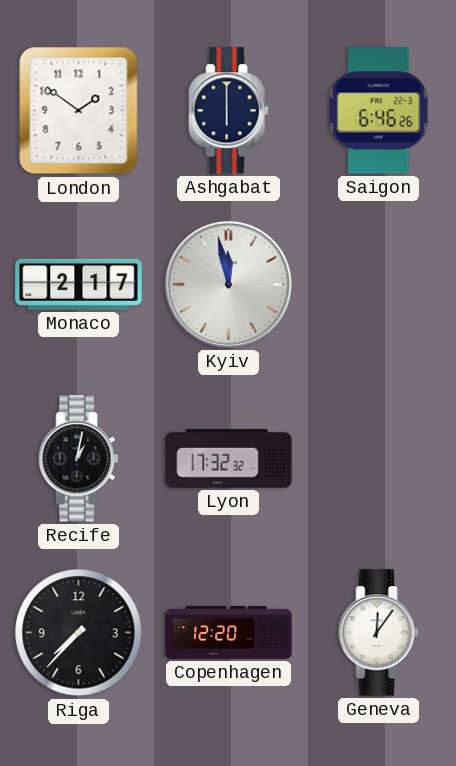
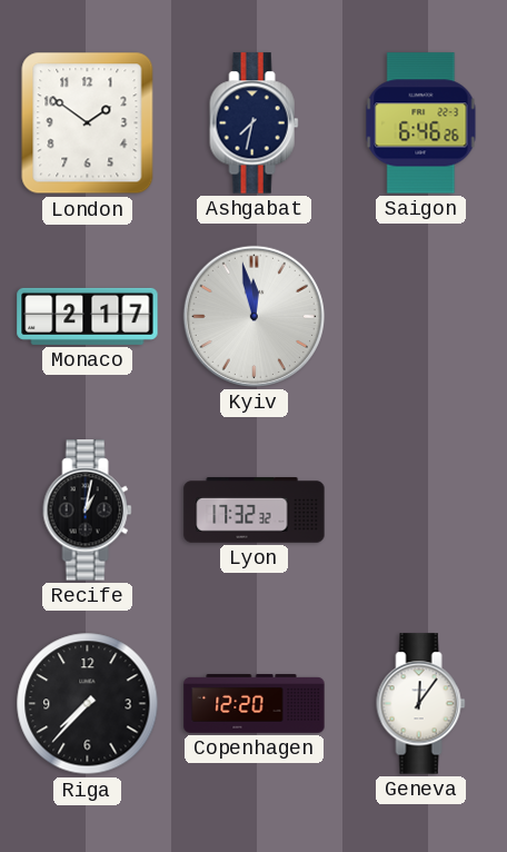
Ashgabat: 6:00 -> 7:32 (255, 123)
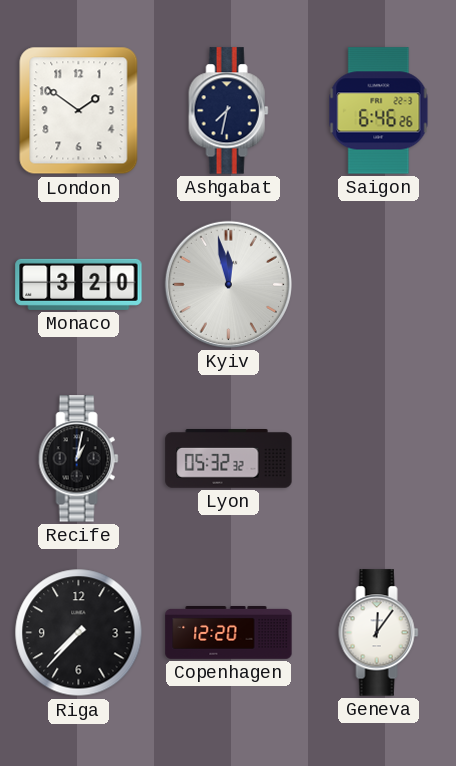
Monaco: 2:17 -> 3:20 (79, 284)
Lyon: 17:32 -> 05:32 (229, 459)
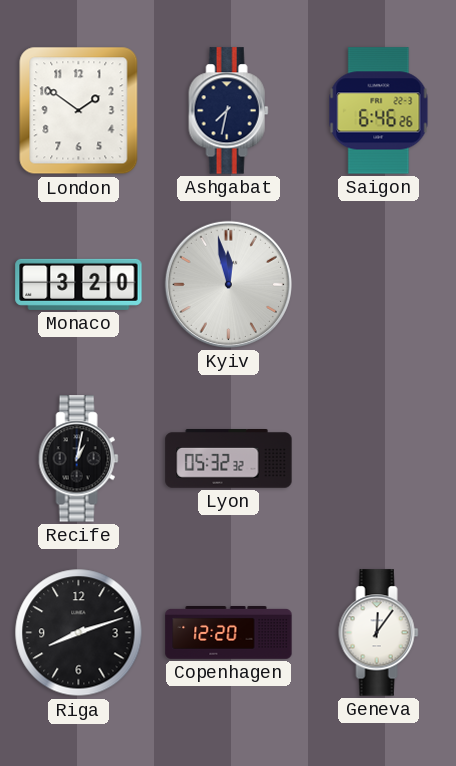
Riga: 7:37 -> 8:12 (79, 633)
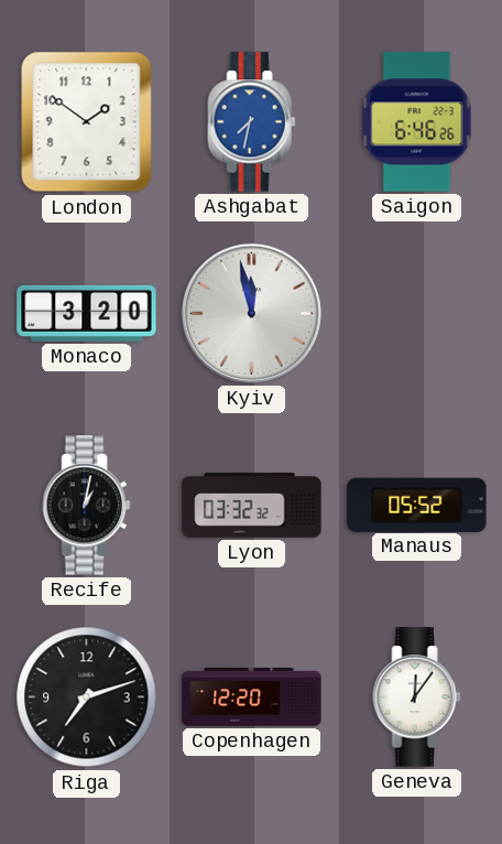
Ashgabat dial: navy -> blue (252, 122)
Lyon: 05:32 -> 03:32 (252, 506)
Manaus: none -> 05:52 (417, 505)
Riga: 8:12 -> 7:12 (87, 697)
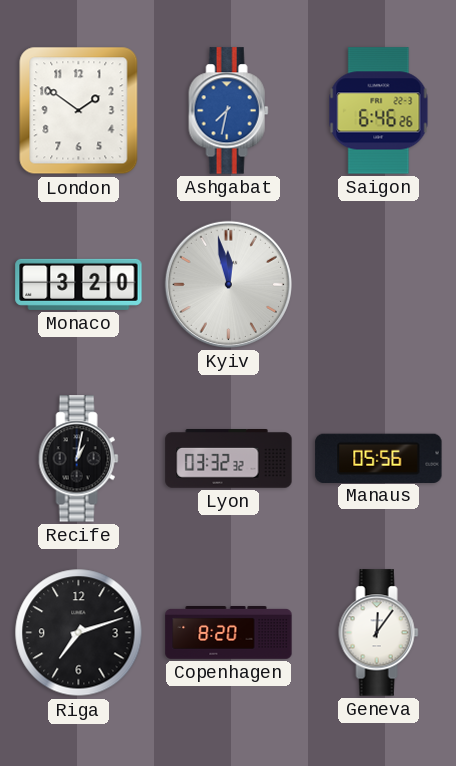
Manaus: 05:52 -> 05:56 (379, 458)
Copenhagen: 12:20 -> 8:20 (229, 633)
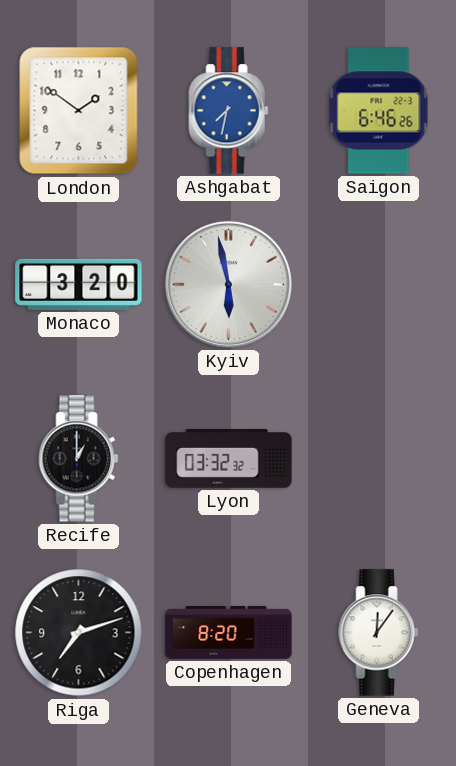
Kyiv: 11:58 -> 5:58 (228, 284)
Recife: 1:02 -> 1:00 (79, 459)
Manaus: 05:56 -> none (379, 458)
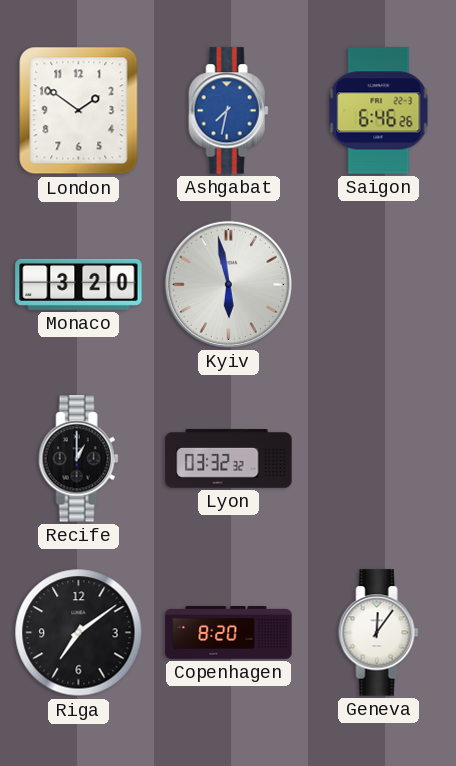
Riga: 7:12 -> 7:09 (79, 633)
